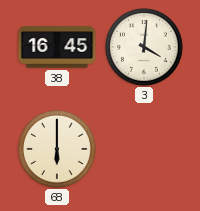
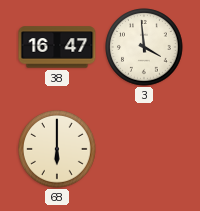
38: 16:45 -> 16:47 (57, 47)
3: 4:01 -> 3:59 (144, 47)
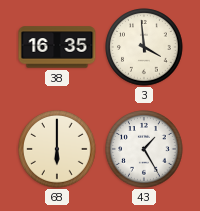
38: 16:47 -> 16:35 (57, 47)
43: none -> 1:25 (144, 149)
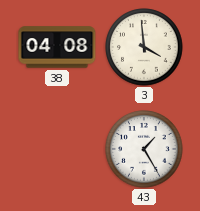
38: 16:35 -> 04:08 (57, 47)
68: 6:00 -> none (57, 149)
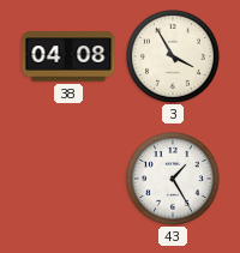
3: 3:59 -> 3:55 (173, 56)
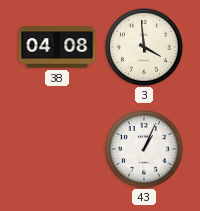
3: 3:55 -> 3:59 (144, 47)
43: 1:25 -> 1:04 (144, 149)
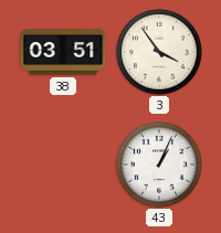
38: 04:08 -> 03:51 (63, 52)
3: 3:59 -> 3:54 (159, 52)
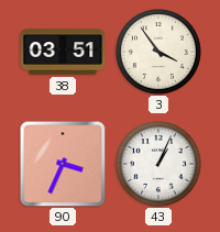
90: none -> 3:34 (63, 164)
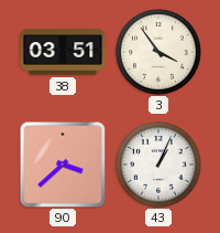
90: 3:34 -> 3:38 (63, 165)
